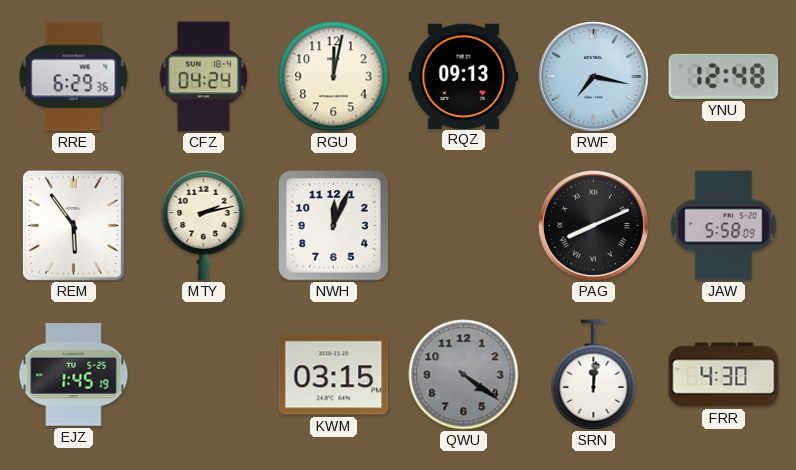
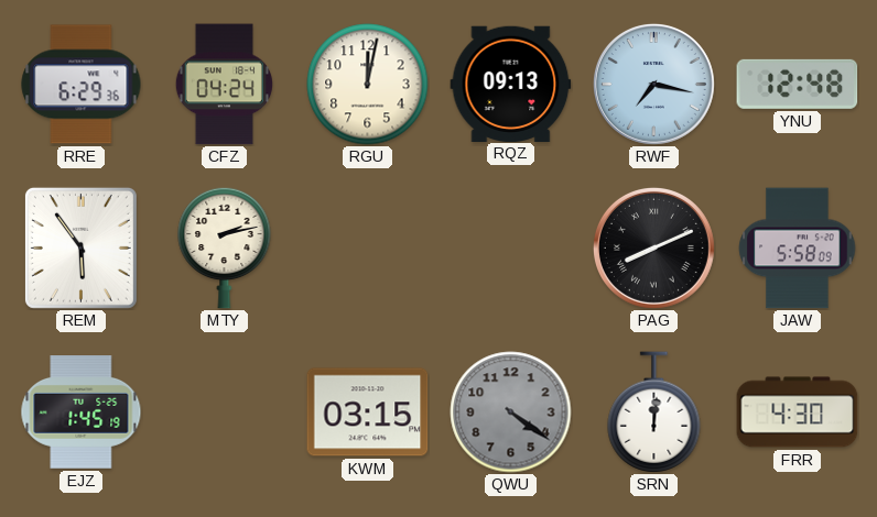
NWH: 12:04 -> none (334, 226)
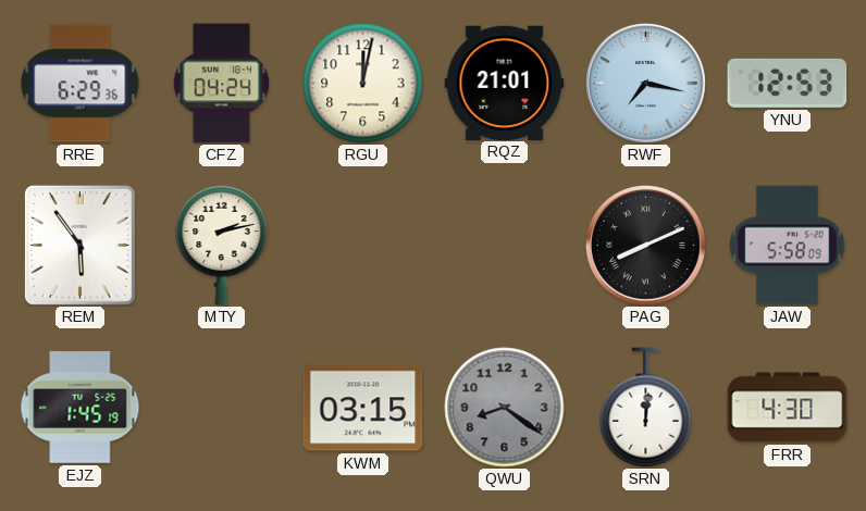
RQZ: 09:13 -> 21:01 (505, 83)
YNU: 12:48 -> 12:53 (788, 83)
QWU: 4:21 -> 8:21 (505, 408)
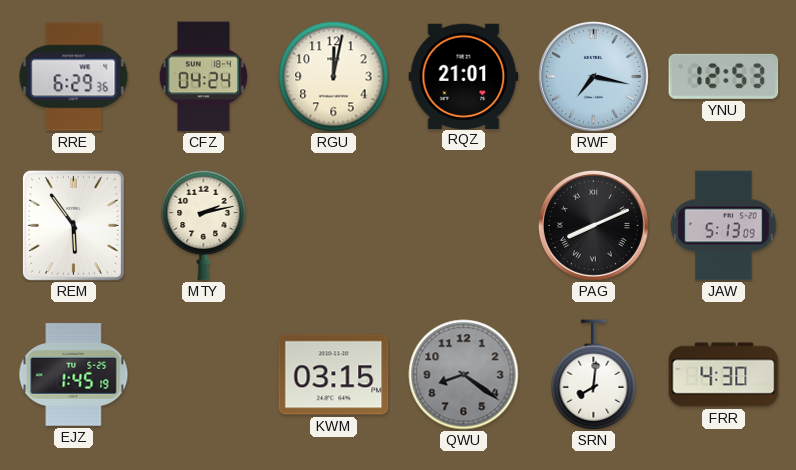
JAW: 5:58 -> 5:13 (724, 226)
SRN: 12:01 -> 8:01 (594, 375)
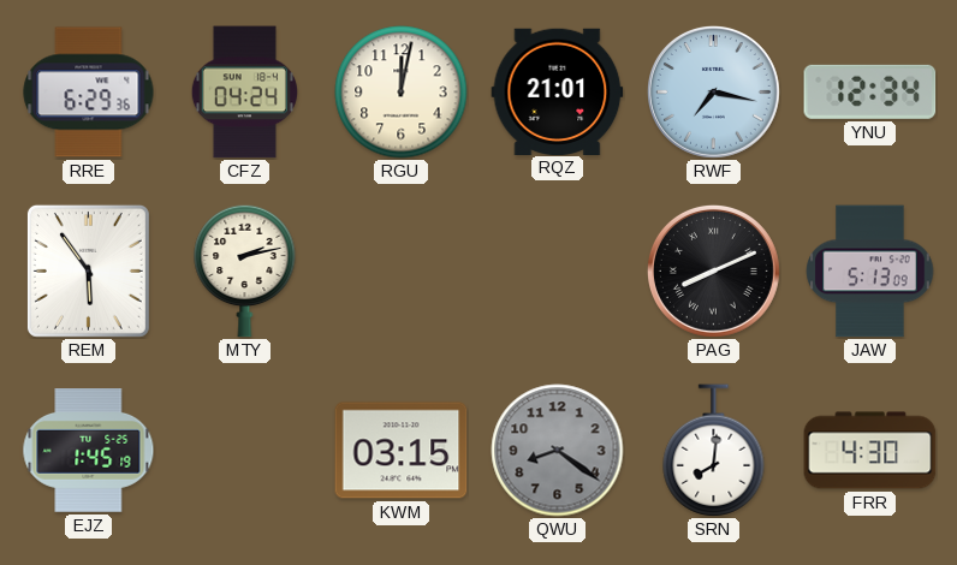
YNU: 12:53 -> 12:34 (870, 91)
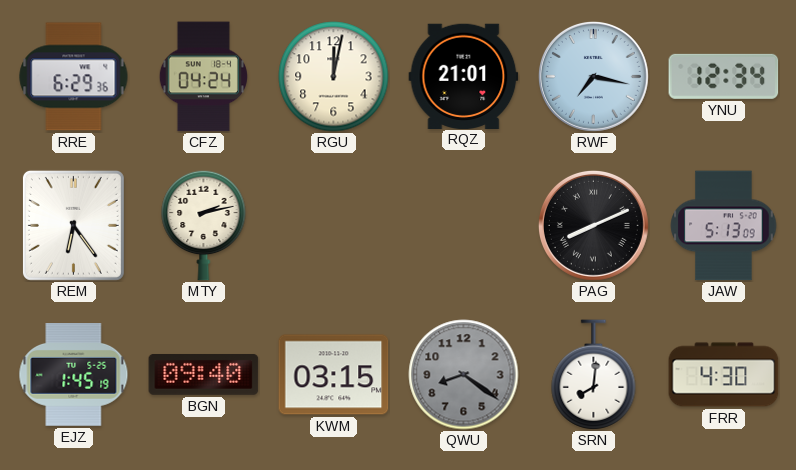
REM: 5:54 -> 6:24 (73, 225)
BGN: none -> 09:40 (204, 374)
